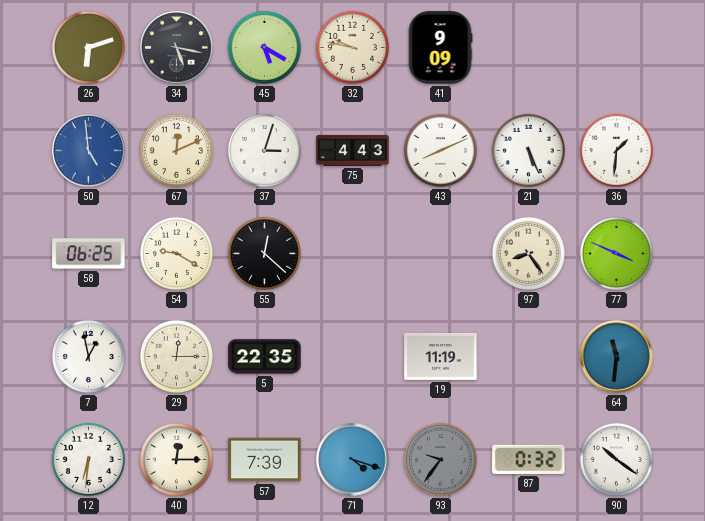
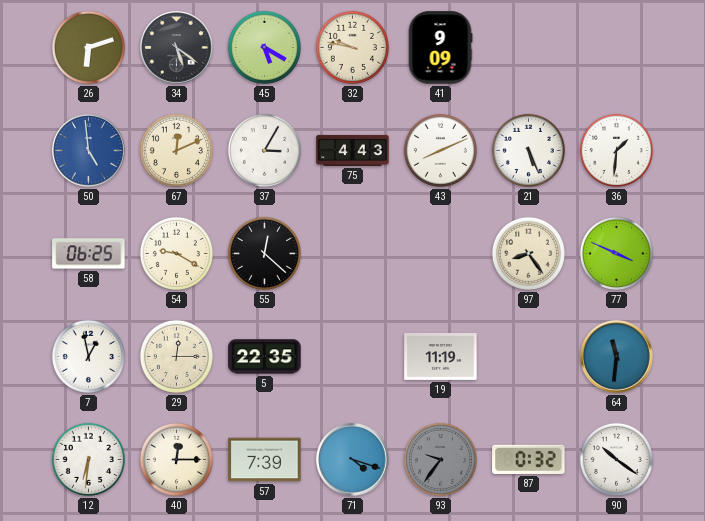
34: 5:17 -> 5:21 (177, 48)
37: 3:03 -> 3:05 (264, 150)
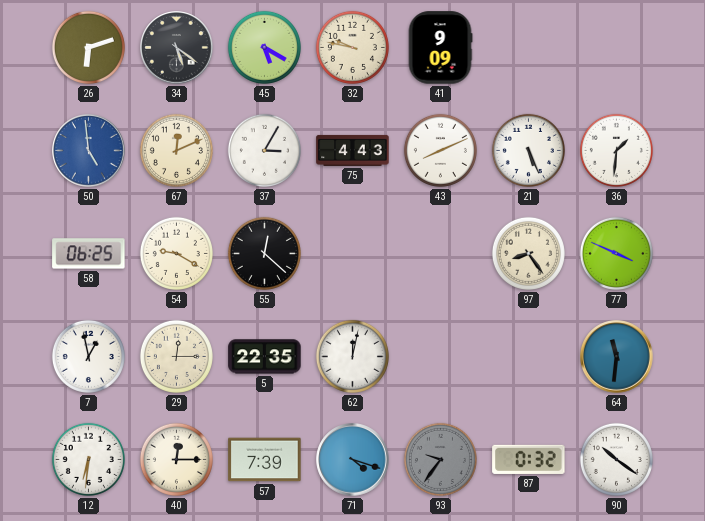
62: none -> 12:02 (352, 356)
19: 11:19 -> none (441, 356)
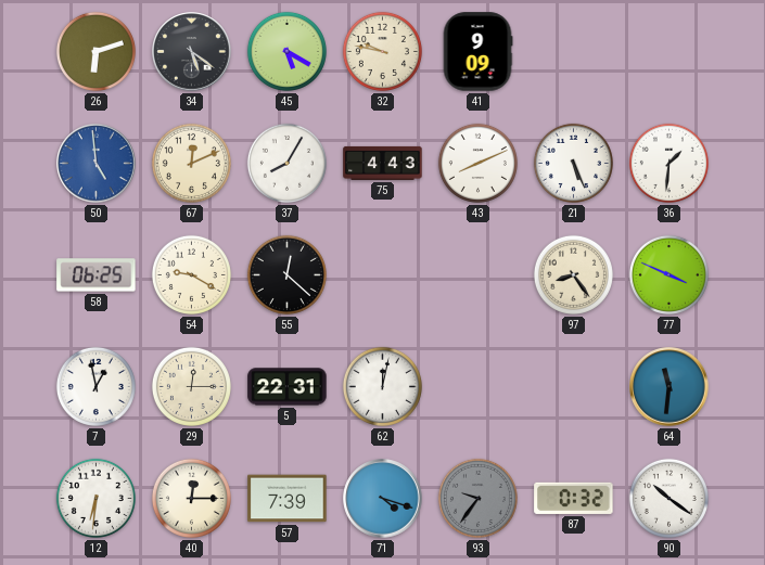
37: 3:05 -> 8:05 (286, 163)
5: 22:35 -> 22:31 (288, 387)
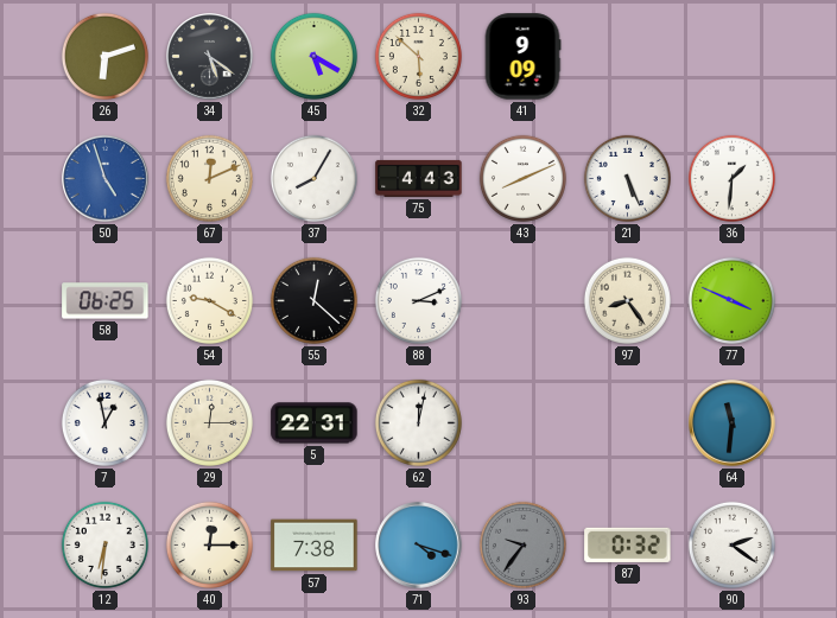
32: 9:47 -> 5:52 (418, 56)
50: 4:59 -> 4:57 (106, 179)
88: none -> 3:11 (418, 300)
57: 7:39 -> 7:38 (315, 546)
90: 10:21 -> 2:21 (731, 544)
